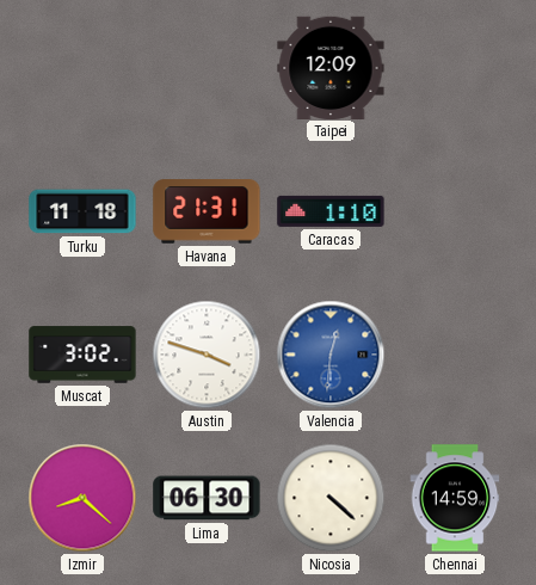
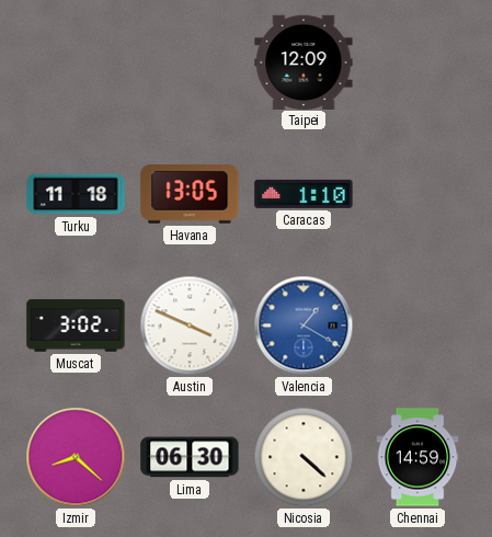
Havana: 21:31 -> 13:05 (190, 194)
Austin: 3:48 -> 3:49 (190, 325)
Valencia: 12:31 -> 1:20 (304, 325)
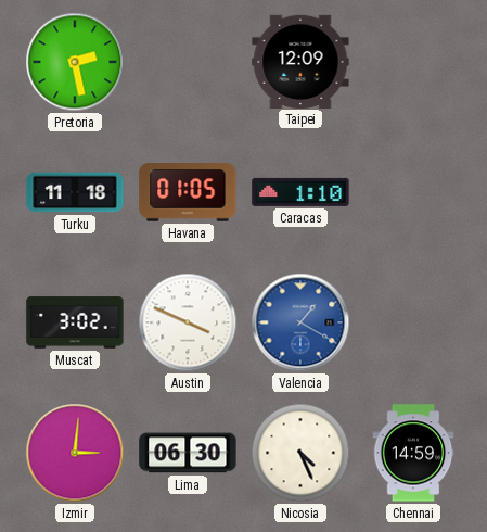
Pretoria: none -> 2:28 (75, 62)
Havana: 13:05 -> 01:05 (188, 192)
Izmir: 8:22 -> 3:01 (75, 453)
Nicosia: 4:22 -> 4:26 (300, 453)
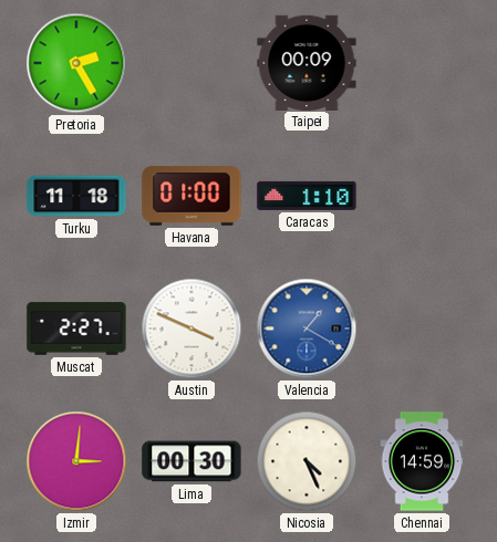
Pretoria: 2:28 -> 2:25 (76, 63)
Taipei: 12:09 -> 00:09 (307, 62)
Havana: 01:05 -> 01:00 (191, 196)
Muscat: 3:02 -> 2:27 (76, 329)
Lima: 06:30 -> 00:30 (191, 461)
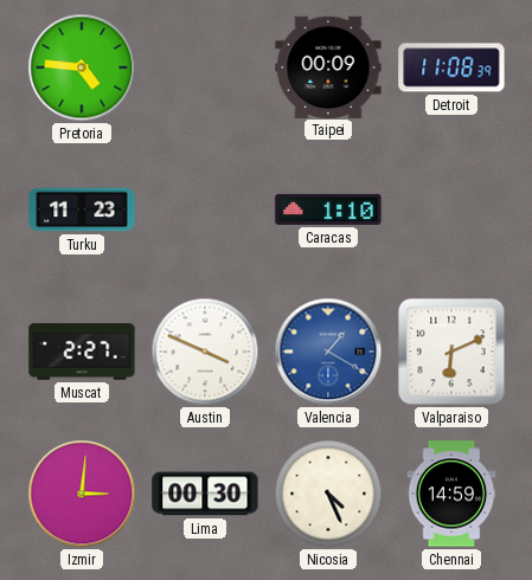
Pretoria: 2:25 -> 4:46 (82, 67)
Detroit: none -> 11:08 (451, 67)
Turku: 11:18 -> 11:23 (82, 210)
Havana: 01:00 -> none (191, 196)
Valparaiso: none -> 6:11 (451, 352)
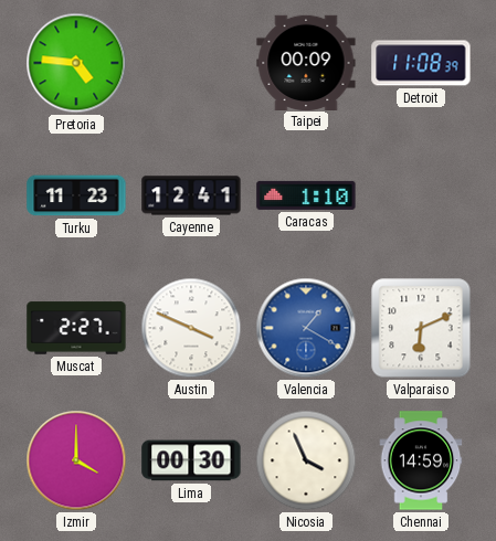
Cayenne: none -> 12:41 (191, 195)
Izmir: 3:01 -> 4:00 (76, 460)
Nicosia: 4:26 -> 3:56 (306, 460)
